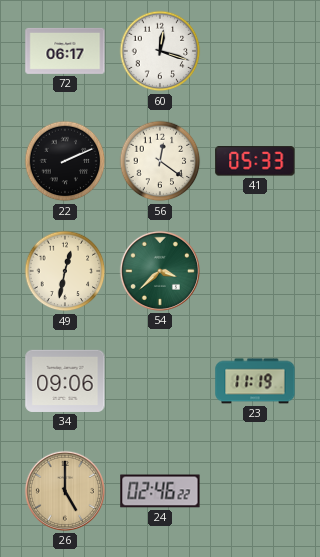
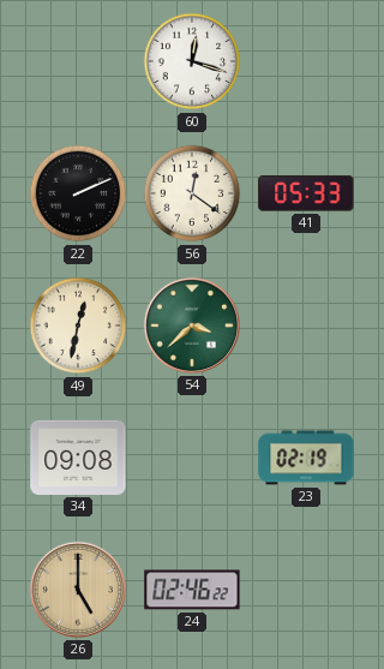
72: 06:17 -> none (65, 51)
34: 09:06 -> 09:08 (78, 458)
23: 11:19 -> 02:19 (306, 458)
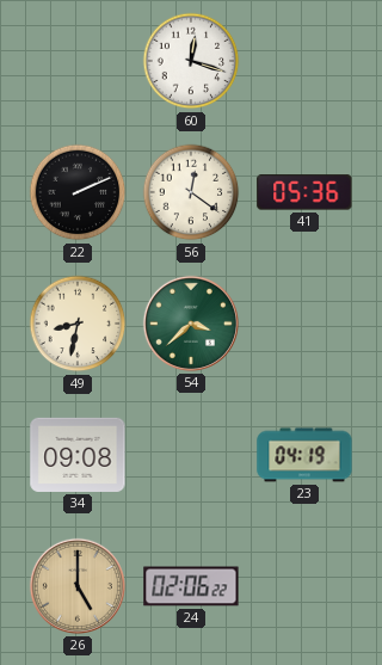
41: 05:33 -> 05:36 (304, 192)
49: 12:32 -> 8:32 (78, 324)
23: 02:19 -> 04:19 (304, 455)
24: 02:46 -> 02:06 (191, 586)
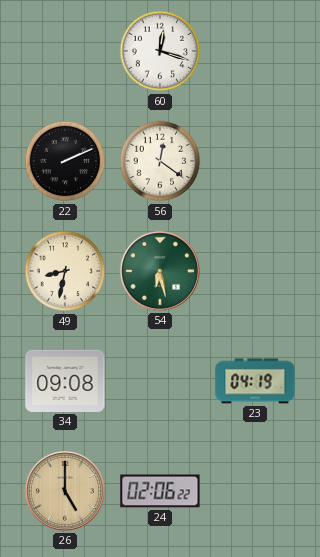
41: 05:36 -> none (304, 192)
54: 3:38 -> 6:28 (160, 271)
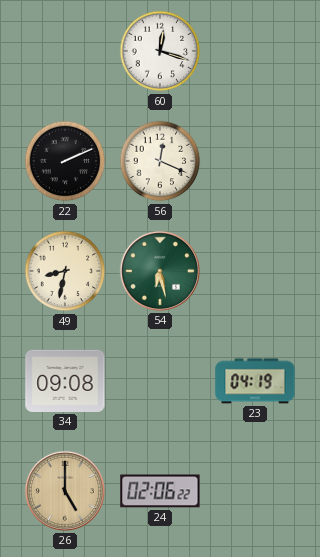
56: 12:21 -> 12:19 (160, 161)
